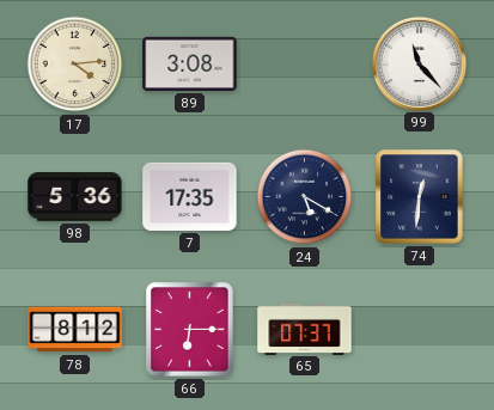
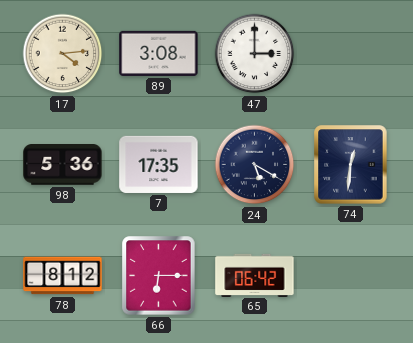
47: none -> 3:00 (255, 54)
99: 11:23 -> none (419, 63)
65: 07:37 -> 06:42 (255, 275)
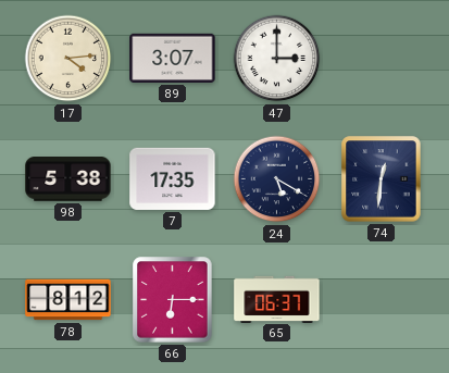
89: 3:08 -> 3:07 (173, 58)
98: 5:36 -> 5:38 (68, 179)
65: 06:42 -> 06:37 (277, 299)
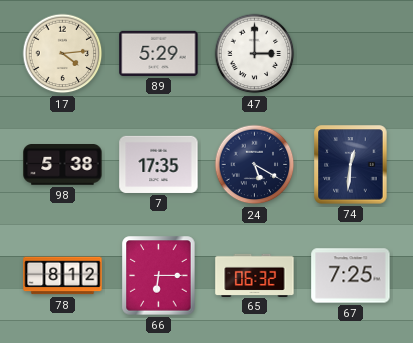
89: 3:07 -> 5:29 (159, 53)
65: 06:37 -> 06:32 (255, 275)
67: none -> 7:25 (351, 276)
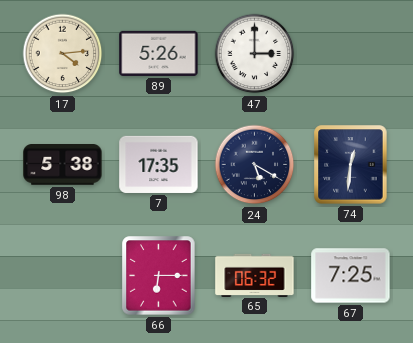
89: 5:29 -> 5:26 (159, 53)
78: 8:12 -> none (63, 276)
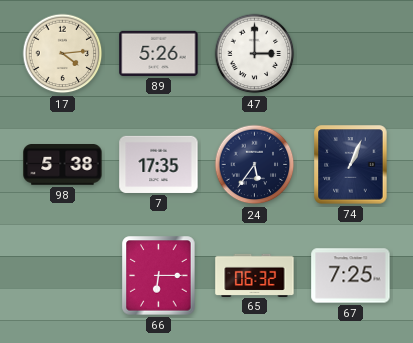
24: 5:20 -> 5:36 (255, 165)
74: 12:31 -> 1:04 (351, 165)
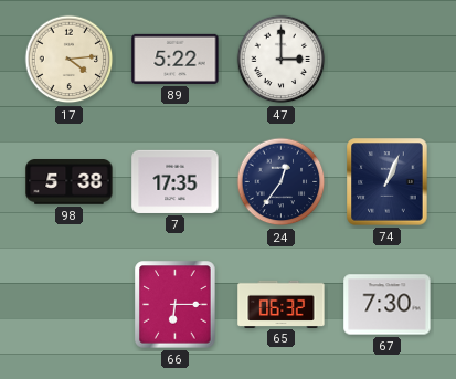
89: 5:26 -> 5:22 (176, 59)
24: 5:36 -> 12:36 (282, 182)
67: 7:25 -> 7:30 (388, 305)
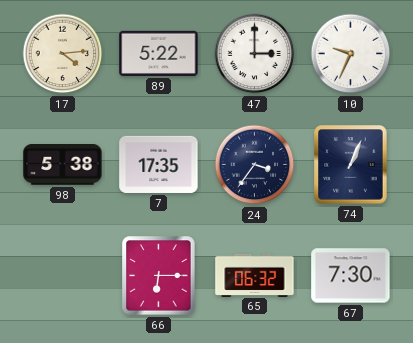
10: none -> 9:34 (351, 54)
24: 12:36 -> 3:36 (255, 165)
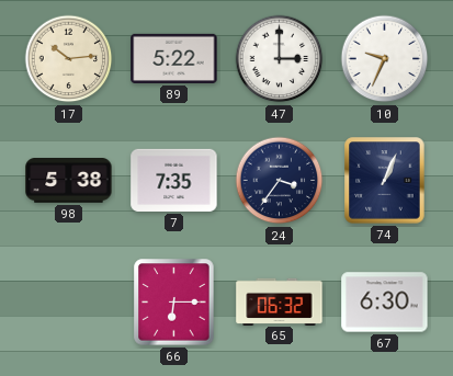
17: 4:14 -> 10:14 (69, 59)
7: 17:35 -> 7:35 (174, 180)
67: 7:30 -> 6:30 (385, 303)
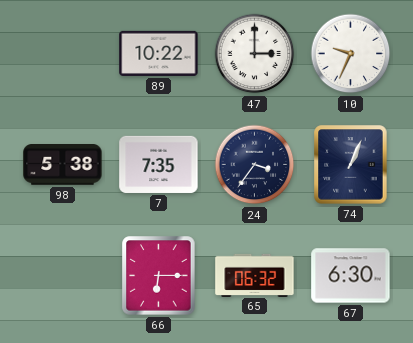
17: 10:14 -> none (69, 59)
89: 5:22 -> 10:22 (159, 53)
